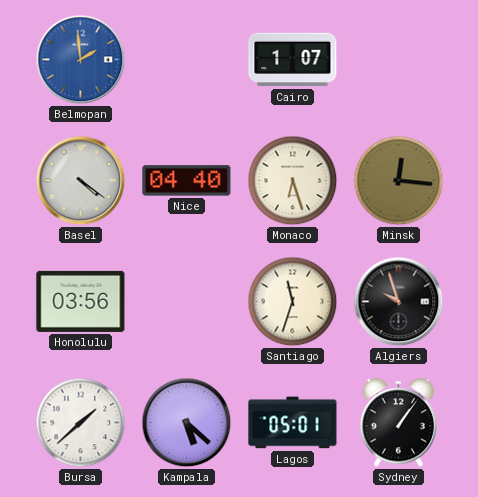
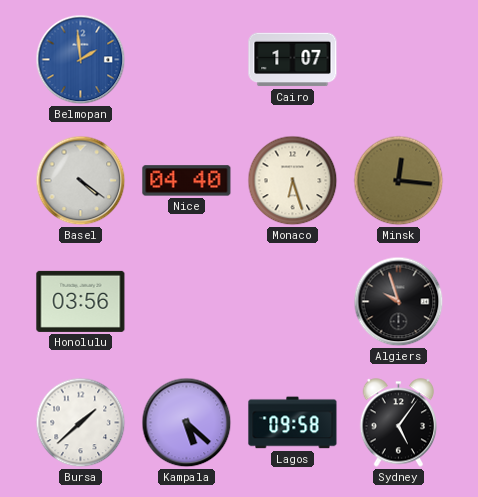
Santiago: 11:33 -> none (293, 302)
Lagos: 05:01 -> 09:58 (293, 423)
Sydney: 1:06 -> 5:06 (399, 423)
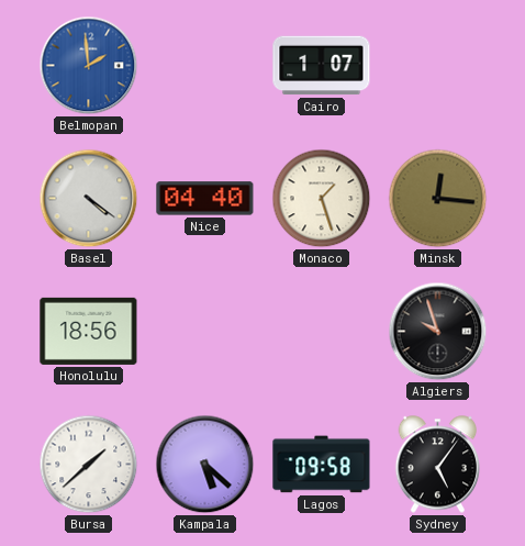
Monaco: 6:27 -> 1:27 (322, 199)
Honolulu: 03:56 -> 18:56 (89, 331)
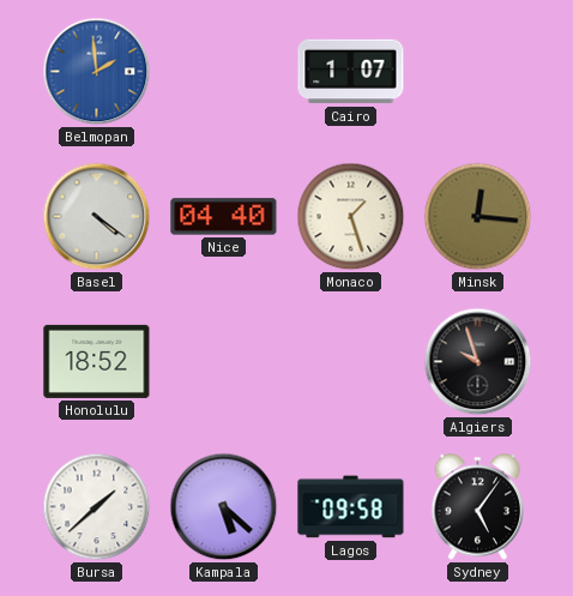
Honolulu: 18:56 -> 18:52 (97, 361)
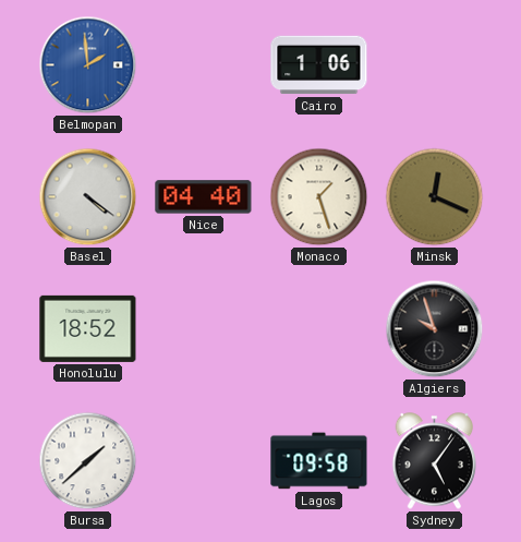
Cairo: 1:07 -> 1:06 (319, 65)
Minsk: 12:16 -> 12:19 (435, 197)
Kampala: 5:22 -> none (224, 507)
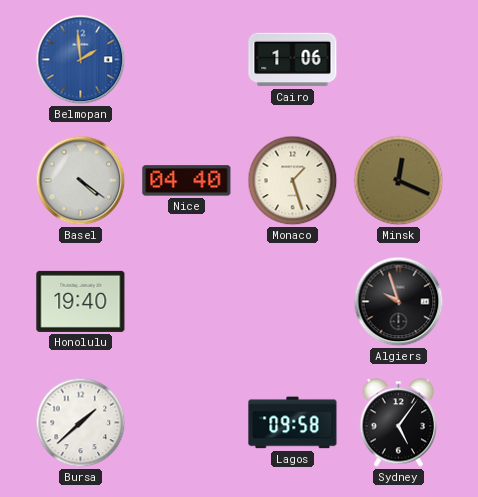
Honolulu: 18:52 -> 19:40 (81, 301)
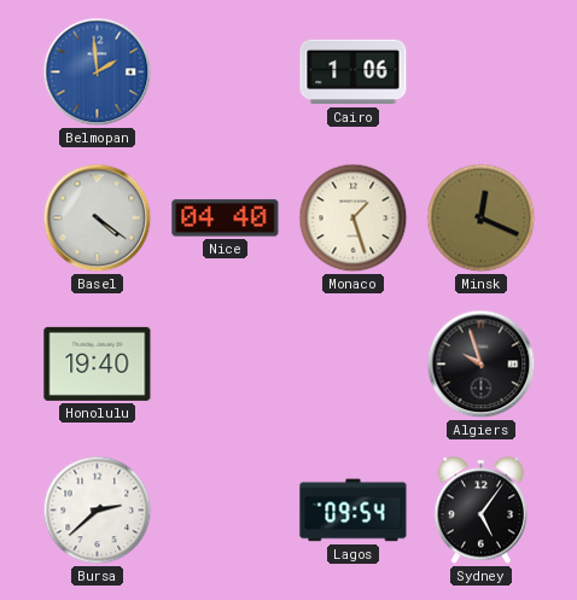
Bursa: 1:38 -> 2:38 (98, 511)
Lagos: 09:58 -> 09:54 (354, 511)
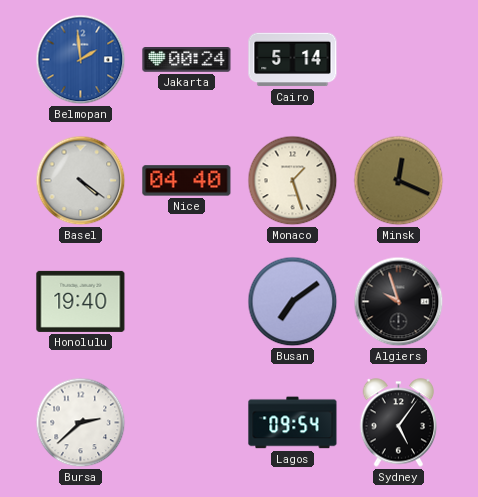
Jakarta: none -> 00:24 (187, 60)
Cairo: 1:06 -> 5:14 (293, 60)
Busan: none -> 7:09 (293, 302)
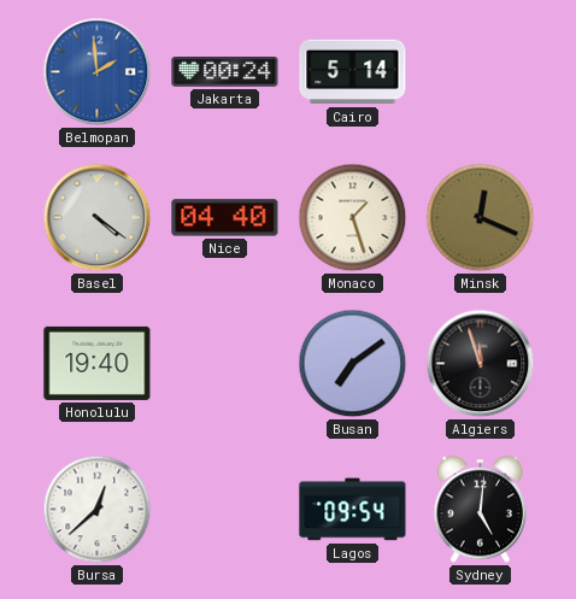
Algiers: 9:57 -> 11:57 (481, 364)
Bursa: 2:38 -> 12:38 (98, 510)
Sydney: 5:06 -> 5:01 (481, 510)
